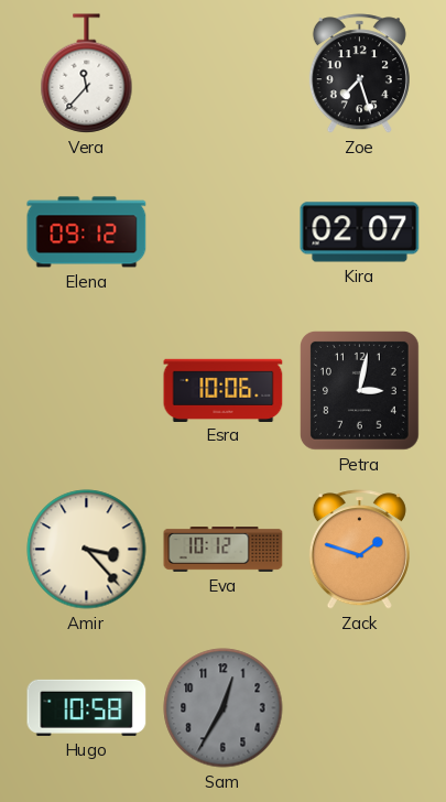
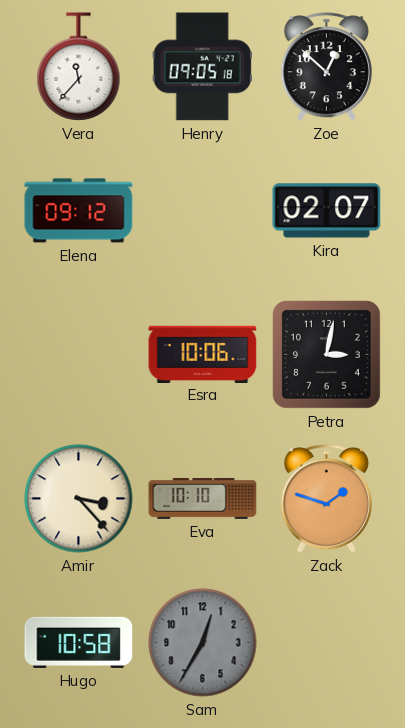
Henry: none -> 09:05 (202, 67)
Zoe: 7:27 -> 12:52 (326, 67)
Eva: 10:12 -> 10:10 (203, 499)
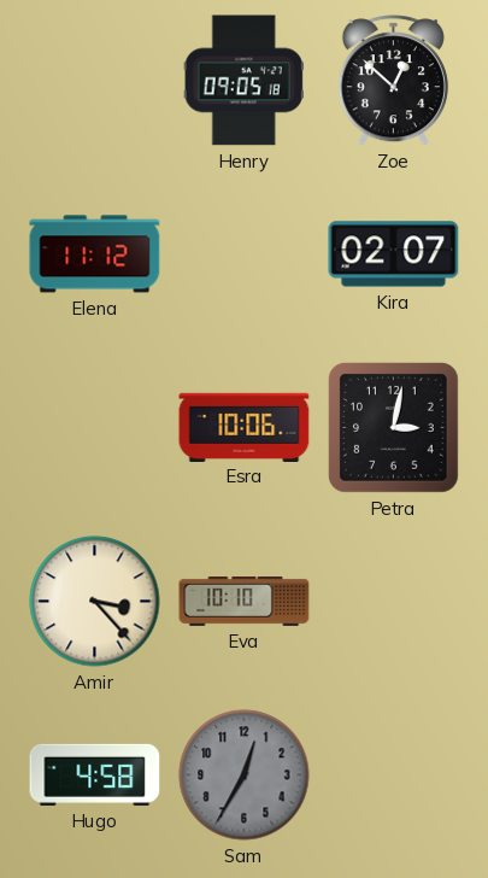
Vera: 11:37 -> none (79, 67)
Elena: 09:12 -> 11:12 (95, 254)
Zack: 1:48 -> none (326, 499)
Hugo: 10:58 -> 4:58 (95, 774)
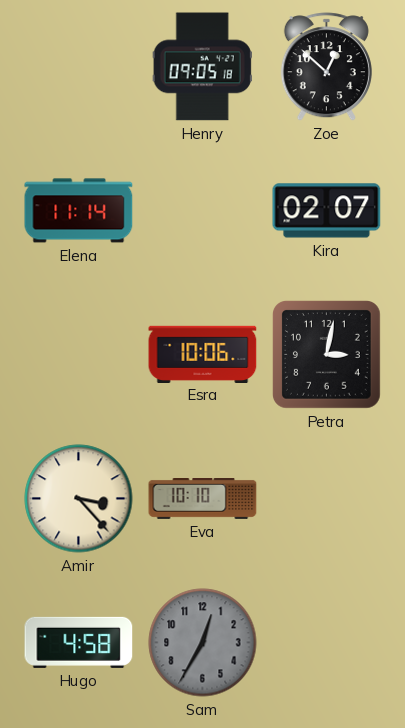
Elena: 11:12 -> 11:14 (79, 211)
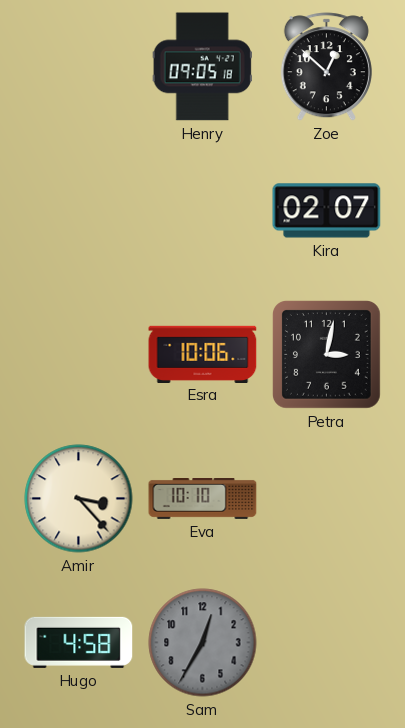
Elena: 11:14 -> none (79, 211)
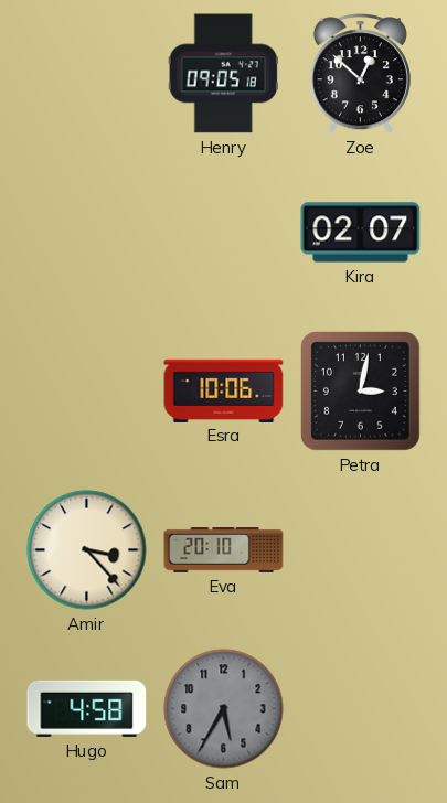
Eva: 10:10 -> 20:10 (224, 550)
Sam: 12:35 -> 5:35 (224, 709)
